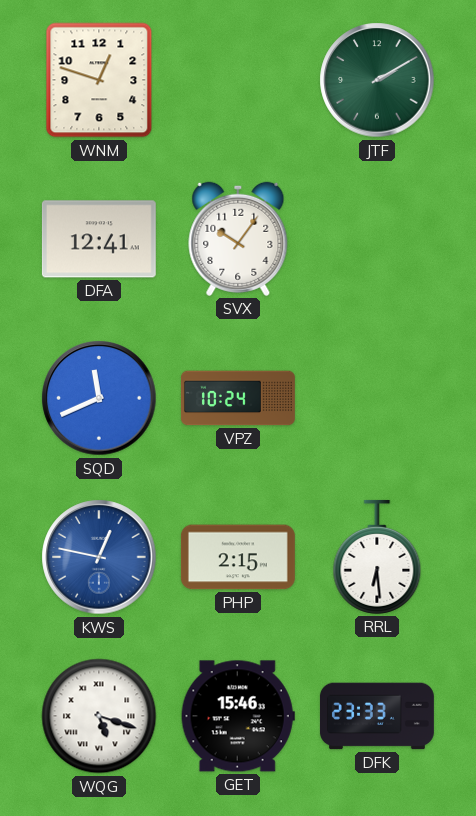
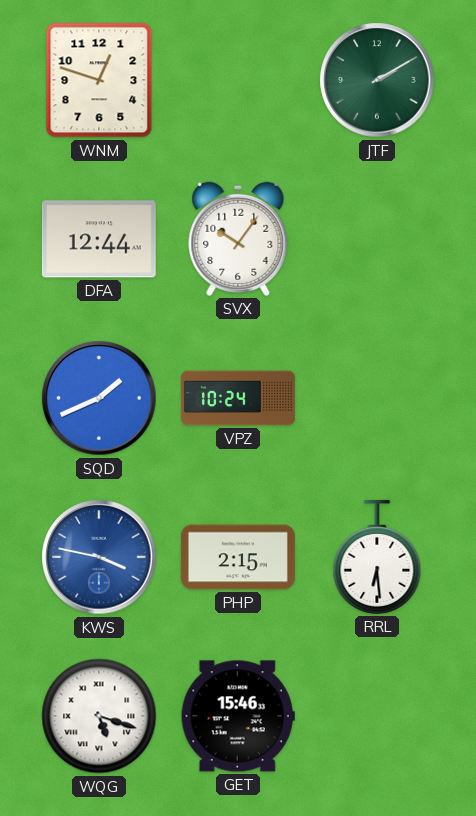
DFA: 12:41 -> 12:44 (99, 239)
SQD: 11:41 -> 1:41 (99, 398)
KWS: 12:47 -> 3:47 (99, 557)
DFK: 23:33 -> none (377, 716)
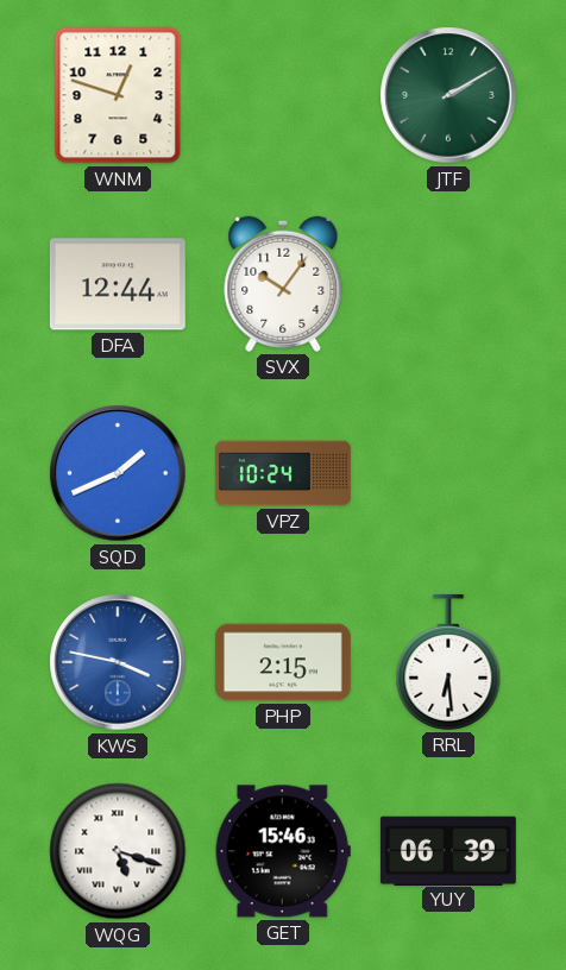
YUY: none -> 06:39 (448, 850)
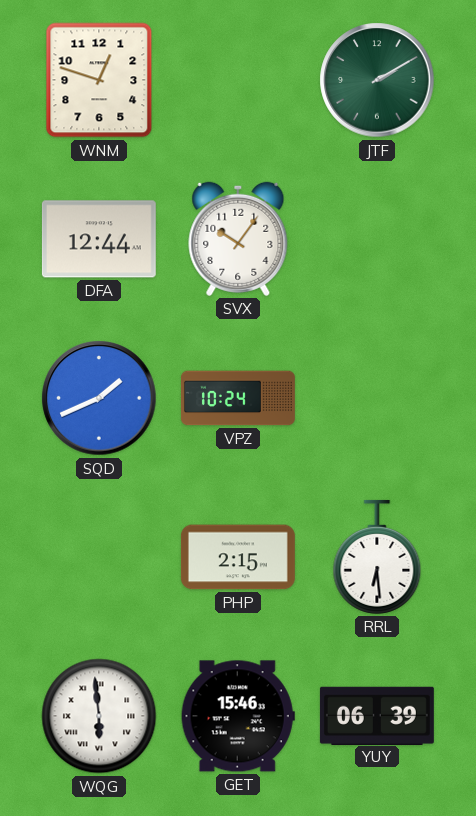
KWS: 3:47 -> none (118, 662)
WQG: 5:18 -> 5:59 (99, 716)
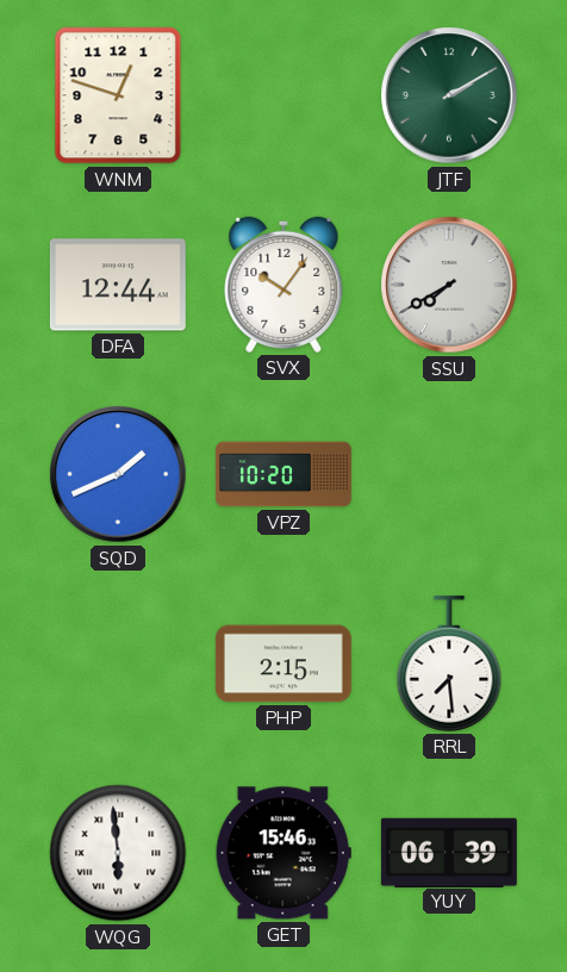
SSU: none -> 7:40 (449, 285)
VPZ: 10:24 -> 10:20 (283, 474)
RRL: 6:29 -> 7:29 (449, 663)
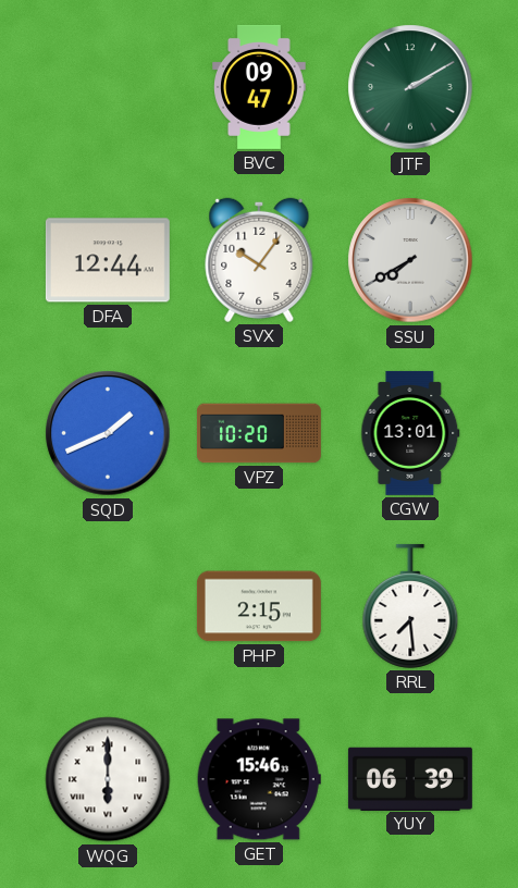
WNM: 12:48 -> none (118, 95)
BVC: none -> 09:47 (259, 87)
CGW: none -> 13:01 (410, 433)
WQG: 5:59 -> 6:00 (108, 779)
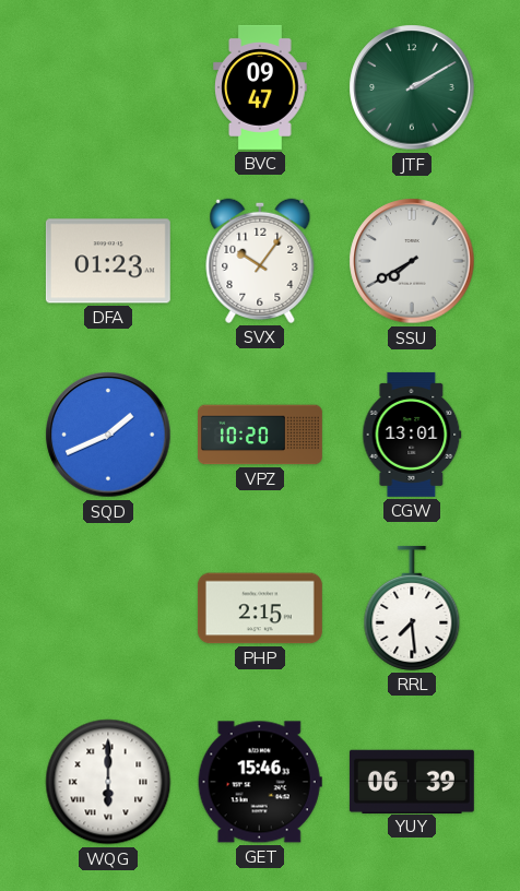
DFA: 12:44 -> 01:23 (108, 261)
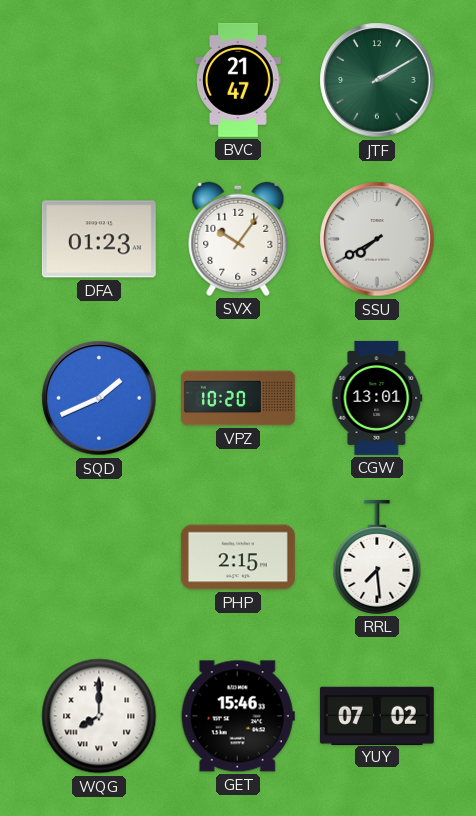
BVC: 09:47 -> 21:47 (238, 80)
WQG: 6:00 -> 8:00 (99, 716)
YUY: 06:39 -> 07:02 (377, 715)
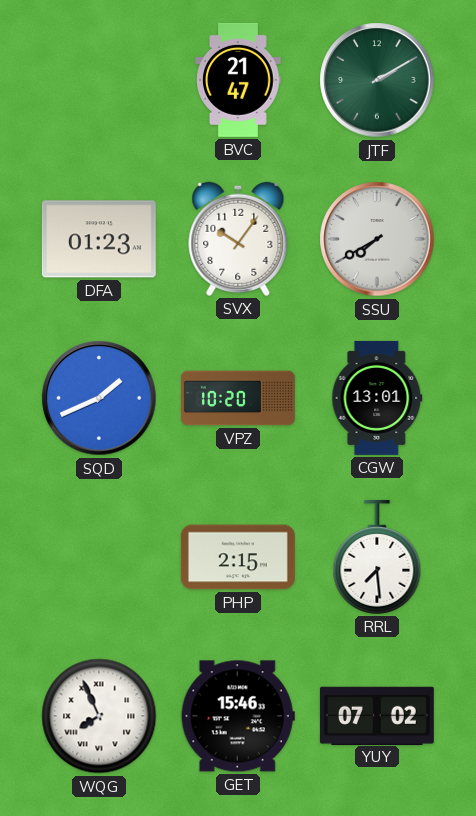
WQG: 8:00 -> 7:56 (99, 716)
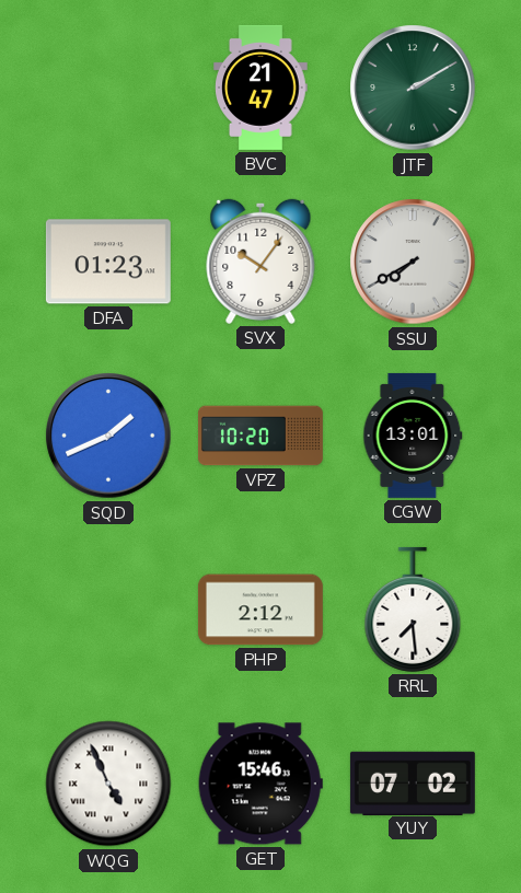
PHP: 2:15 -> 2:12 (260, 610)
WQG: 7:56 -> 4:56 (108, 784)
